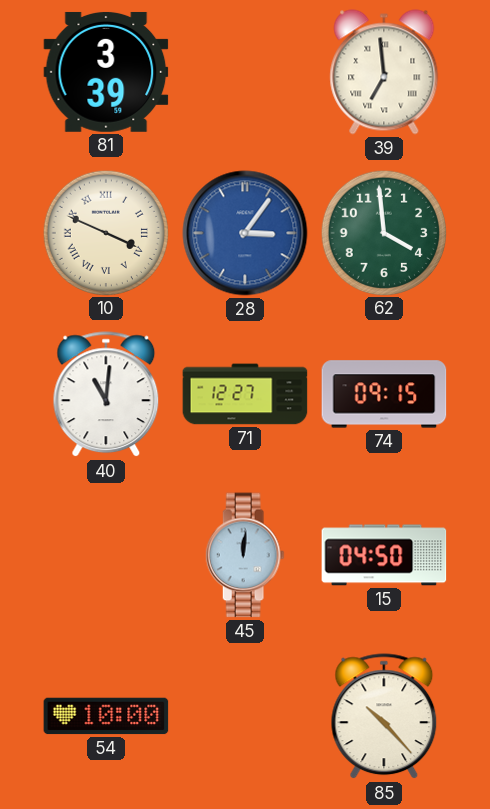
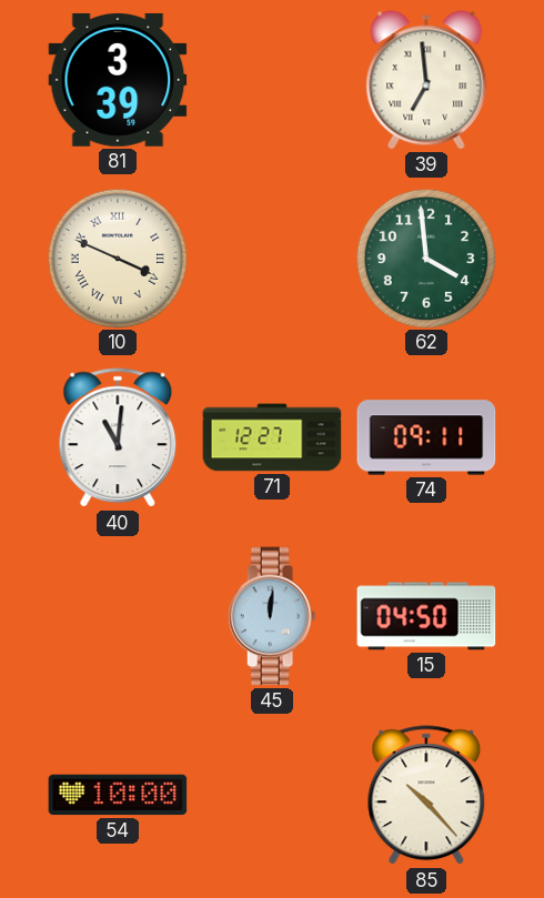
28: 3:06 -> none (245, 233)
74: 09:15 -> 09:11 (426, 437)
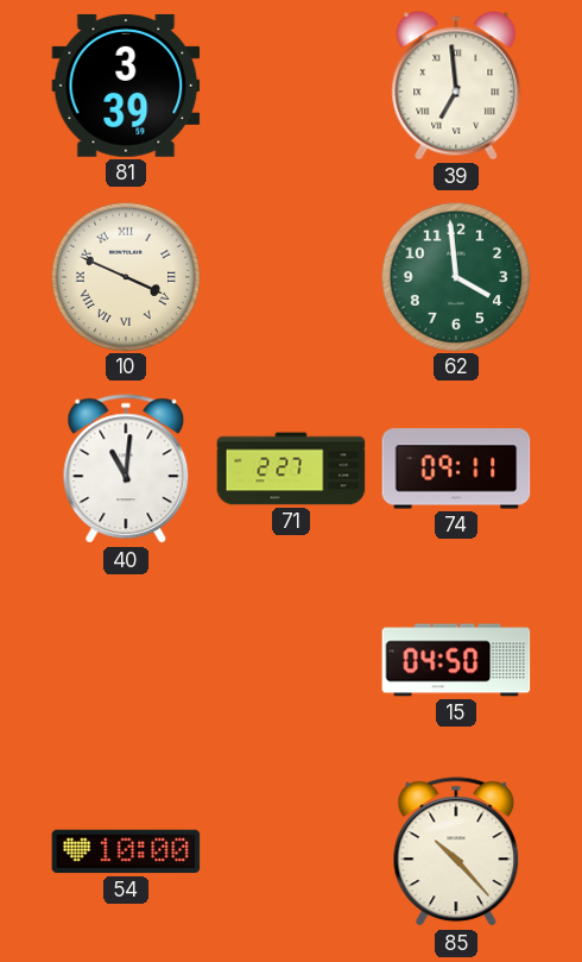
71: 12:27 -> 2:27 (291, 469)
45: 12:01 -> none (272, 616)
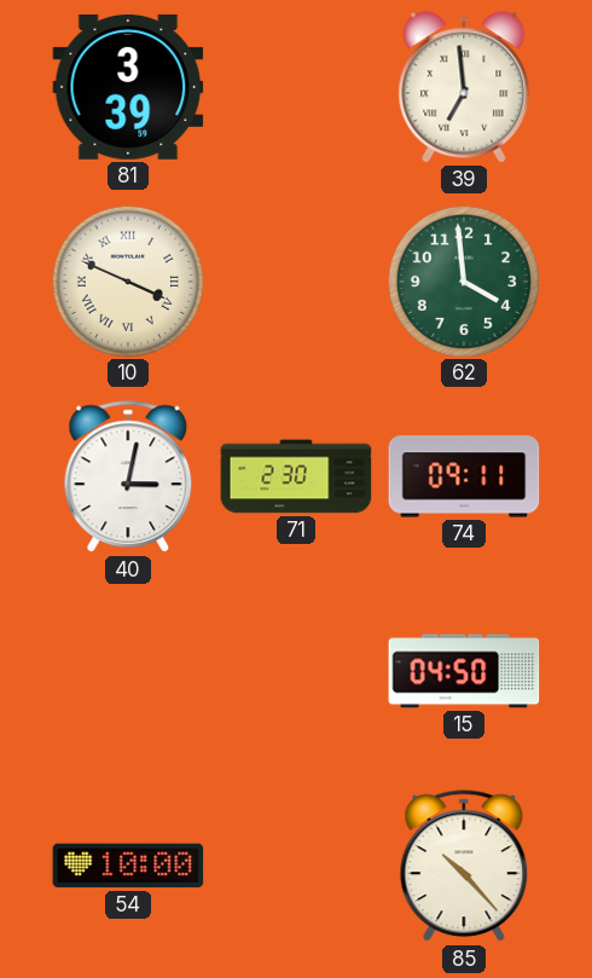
40: 11:01 -> 3:02 (128, 478)
71: 2:27 -> 2:30 (296, 476)
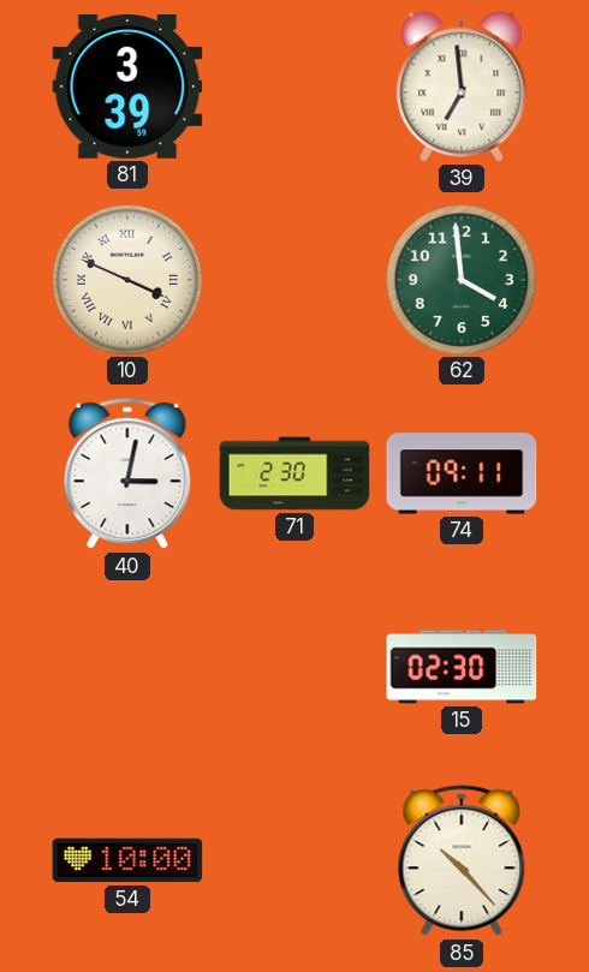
15: 04:50 -> 02:30 (462, 667)
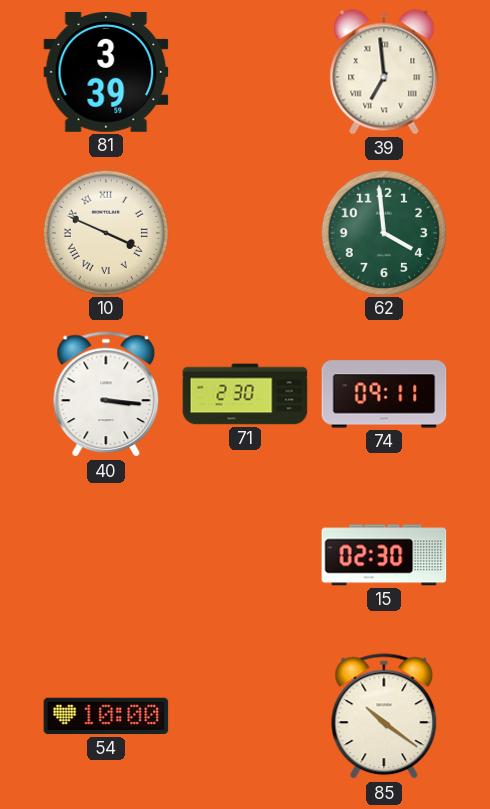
40: 3:02 -> 3:16 (106, 395)
85: 10:23 -> 10:21 (384, 717)
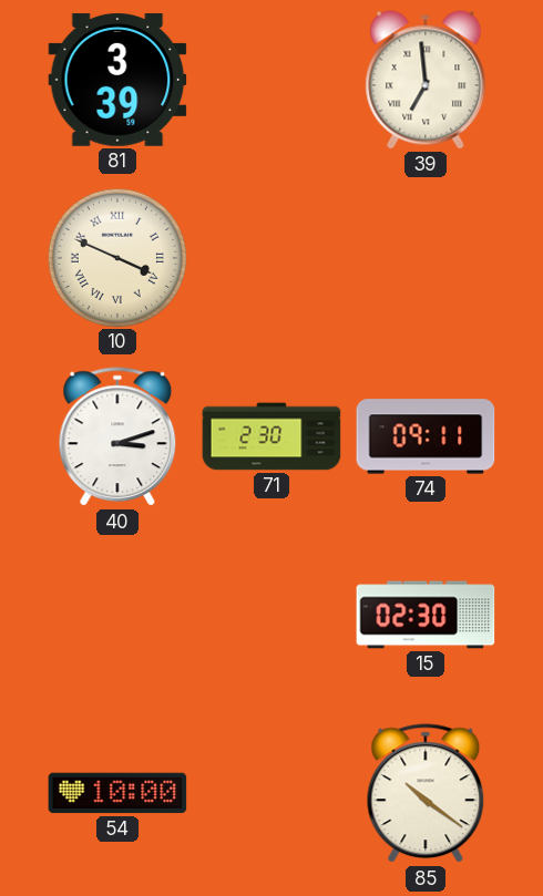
62: 3:59 -> none (383, 232)
40: 3:16 -> 3:12 (117, 437)
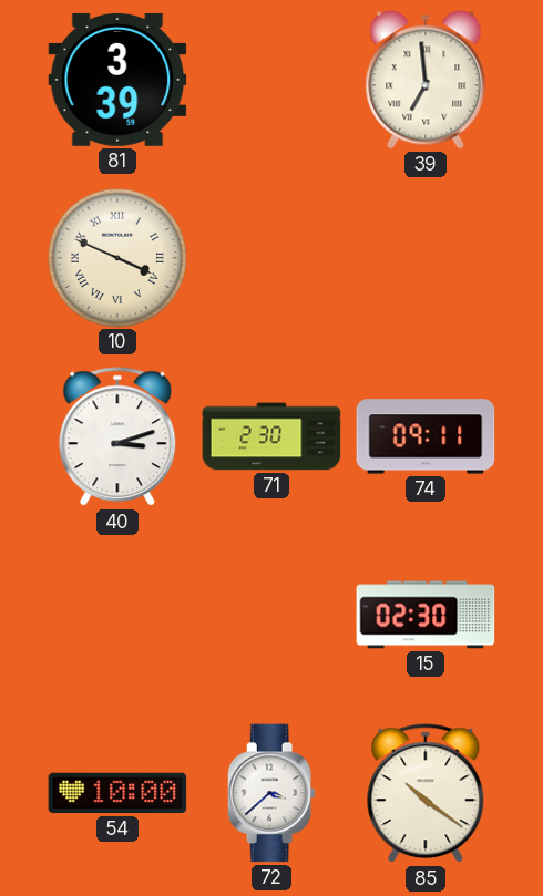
72: none -> 3:38 (271, 793)
